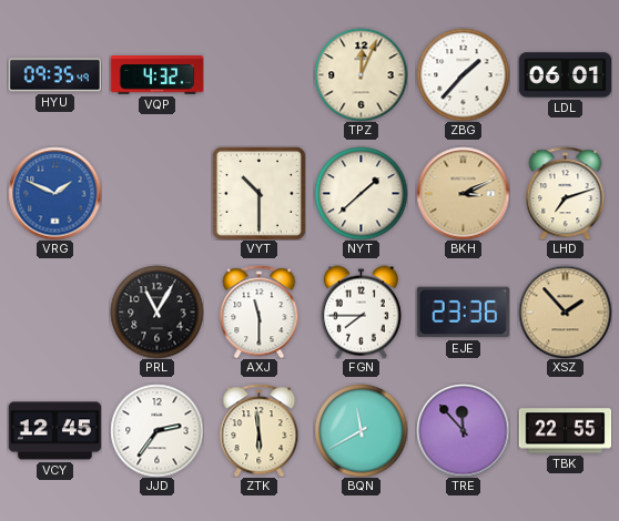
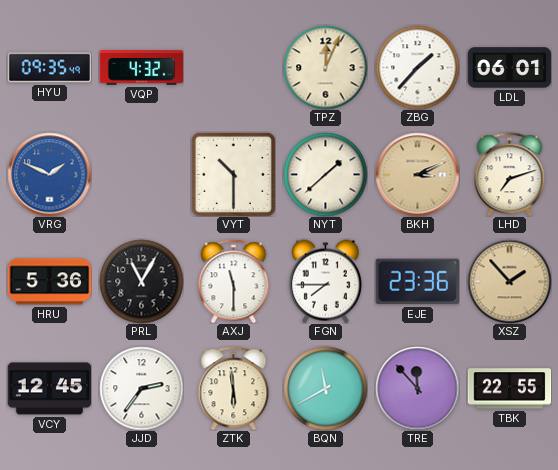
HRU: none -> 5:36 (49, 282)
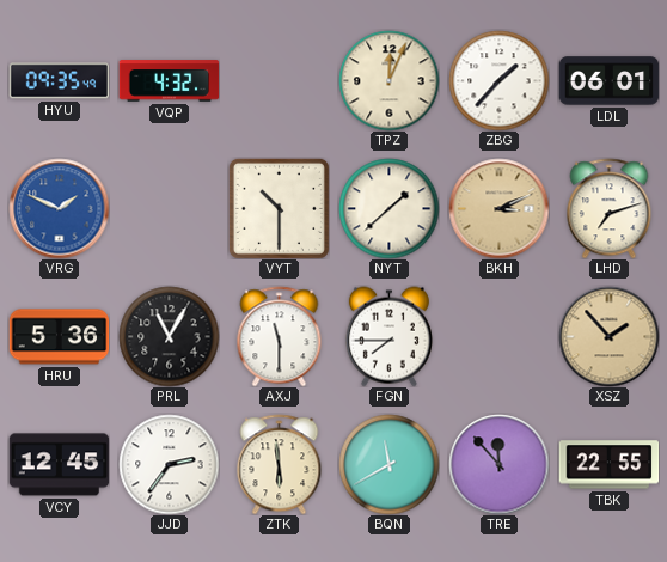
EJE: 23:36 -> none (417, 282)
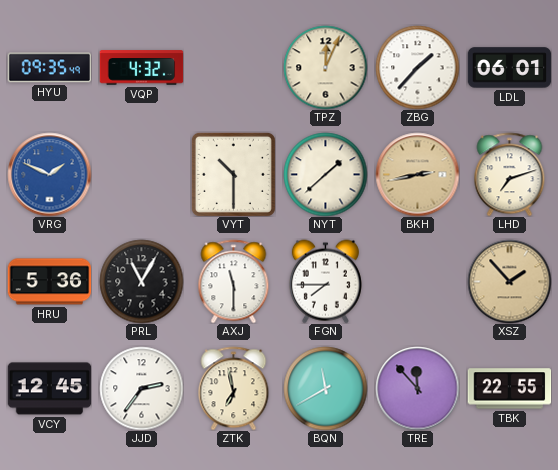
BKH: 3:11 -> 2:43 (417, 174)
ZTK: 5:59 -> 6:58 (234, 388)
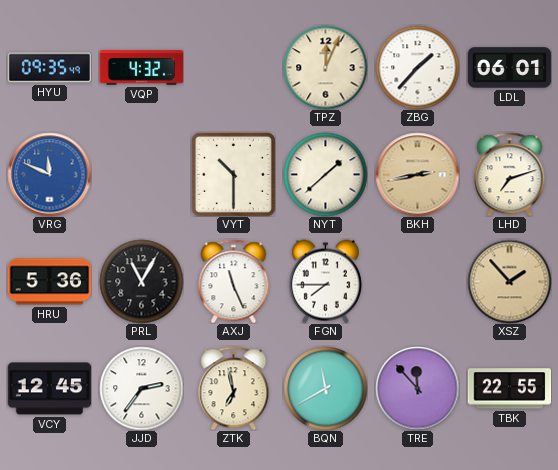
VRG: 1:49 -> 11:49 (49, 174)
AXJ: 11:30 -> 11:26 (234, 281)
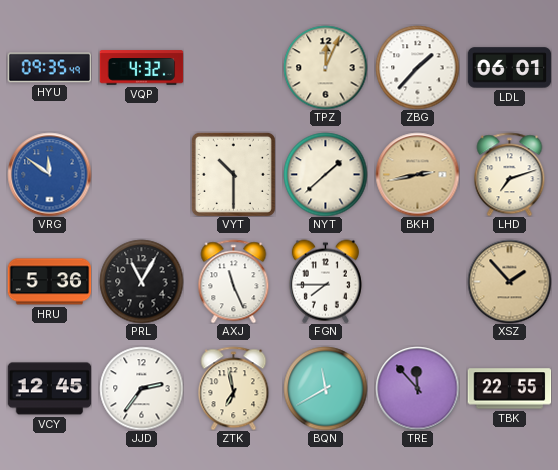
VRG: 11:49 -> 11:51 (49, 174)
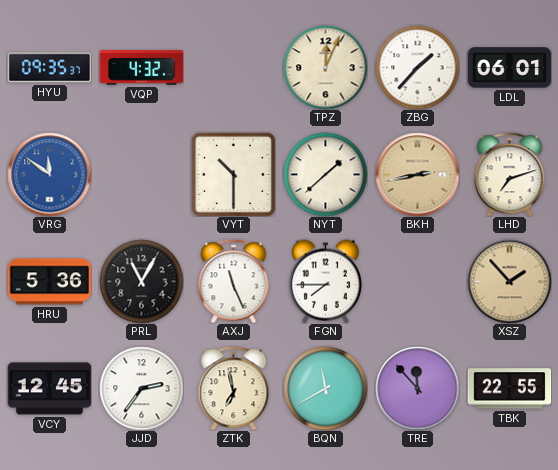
HYU: 09:35:49 -> 09:35:37 (49, 68)
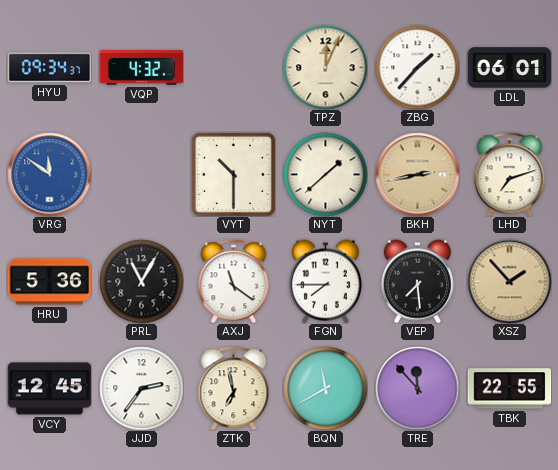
HYU: 09:35 -> 09:34 (49, 68)
AXJ: 11:26 -> 11:21 (234, 281)
VEP: none -> 7:29 (417, 281)
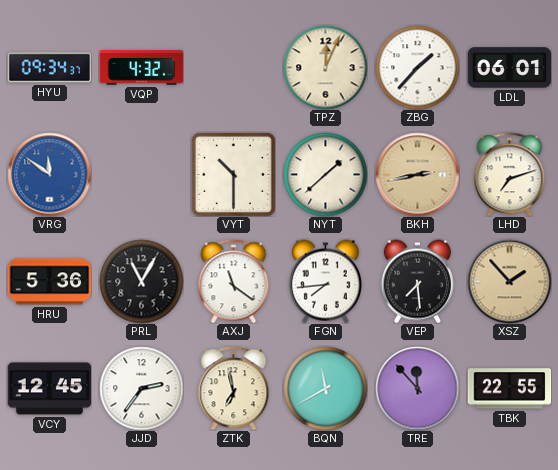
FGN: 7:45 -> 7:44 (325, 281)
